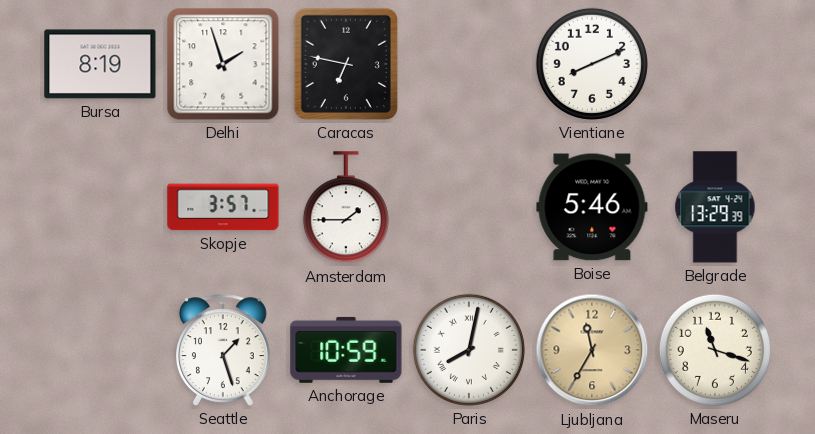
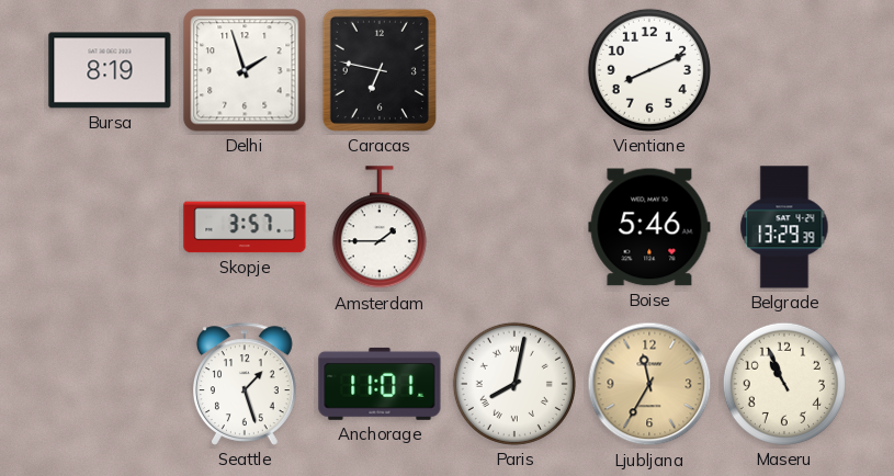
Anchorage: 10:59 -> 11:01 (380, 384)
Maseru: 11:18 -> 10:56 (784, 384)
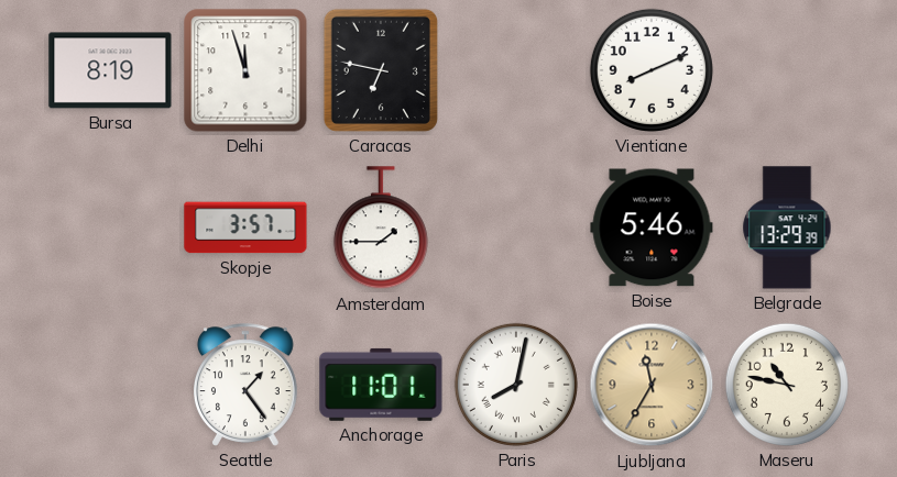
Delhi: 1:57 -> 11:57 (245, 70)
Seattle: 1:27 -> 1:24 (247, 385)
Maseru: 10:56 -> 10:47 (787, 385)
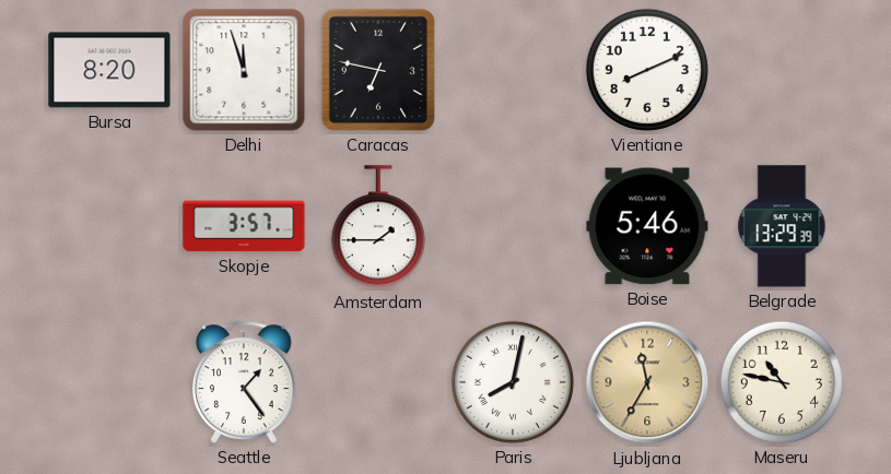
Bursa: 8:19 -> 8:20 (109, 70)
Anchorage: 11:01 -> none (381, 385)
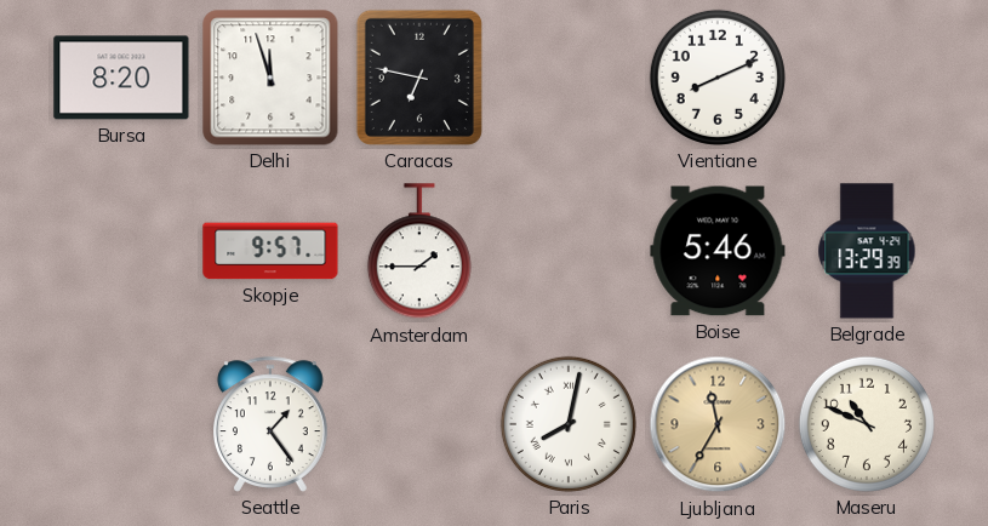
Skopje: 3:57 -> 9:57 (270, 251)
Maseru: 10:47 -> 10:49 (867, 424)
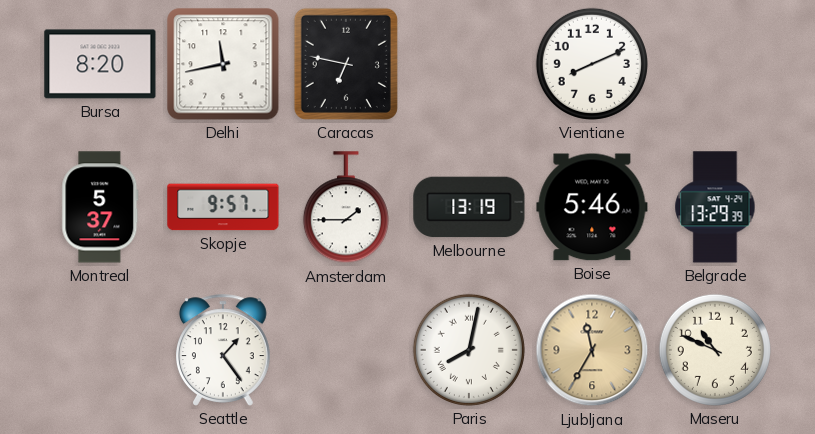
Delhi: 11:57 -> 11:43 (223, 64)
Montreal: none -> 5:37 (100, 207)
Melbourne: none -> 13:19 (469, 207)
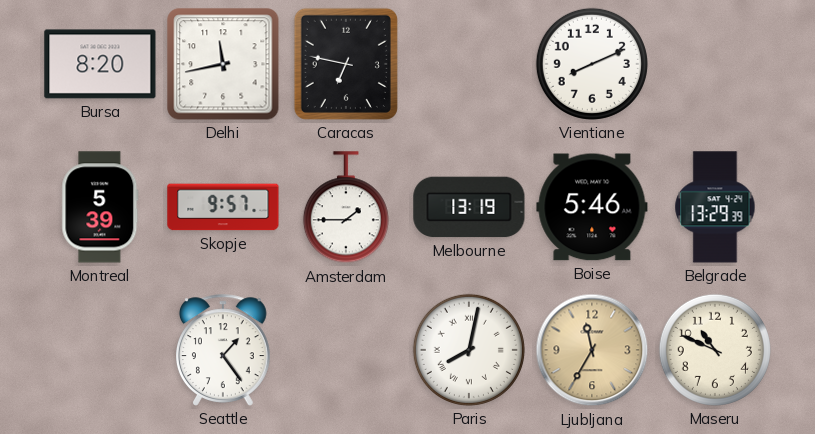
Montreal: 5:37 -> 5:39 (100, 207)
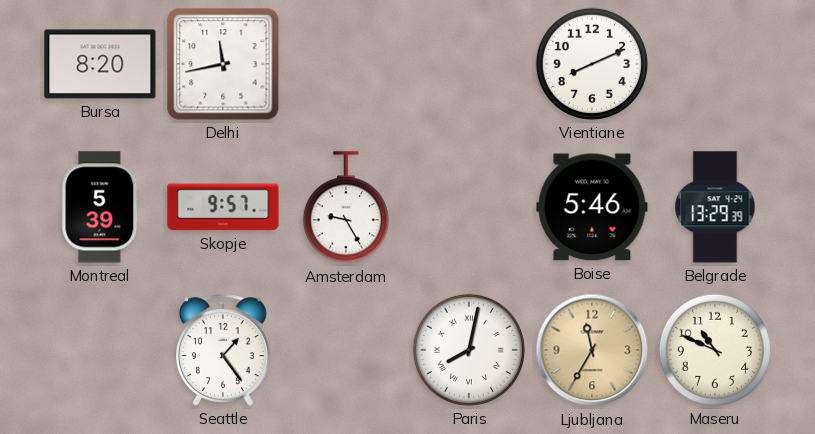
Caracas: 6:47 -> none (346, 64)
Amsterdam: 1:45 -> 9:25 (346, 208)
Melbourne: 13:19 -> none (469, 207)
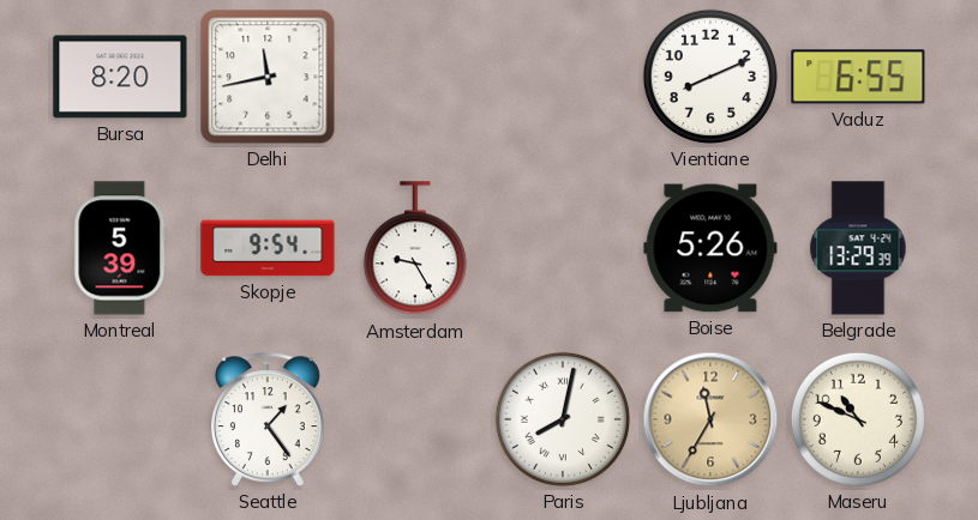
Vaduz: none -> 6:55 (858, 77)
Skopje: 9:57 -> 9:54 (268, 248)
Boise: 5:46 -> 5:26 (710, 248)
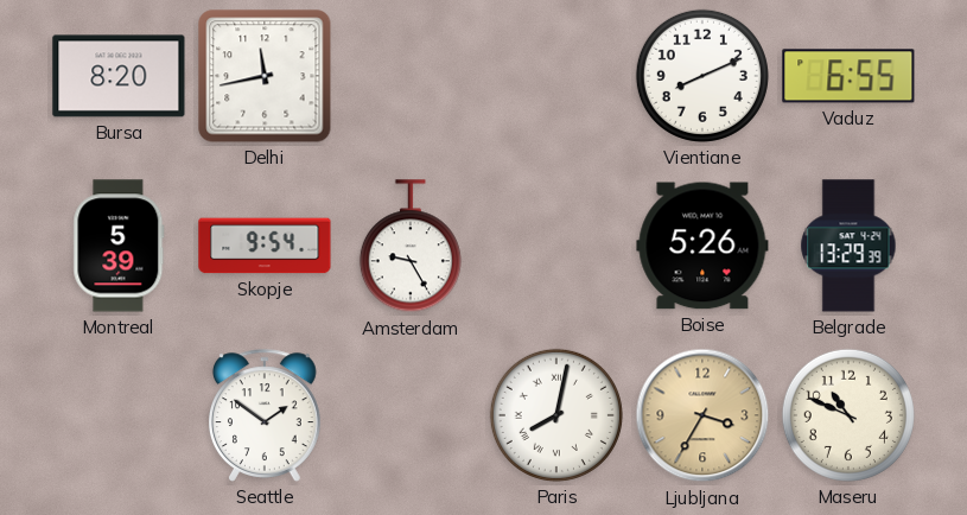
Seattle: 1:24 -> 1:51 (266, 415)
Ljubljana: 11:35 -> 3:35 (702, 415)
